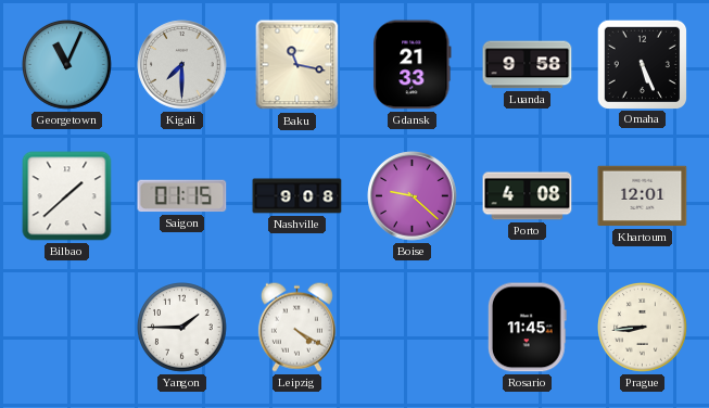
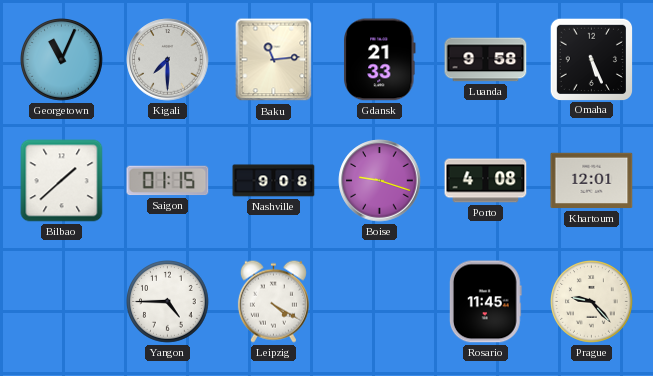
Baku: 11:17 -> 11:14 (274, 60)
Boise: 9:22 -> 9:18 (380, 181)
Yangon: 1:45 -> 4:45 (168, 302)
Prague: 8:44 -> 9:23 (592, 302)
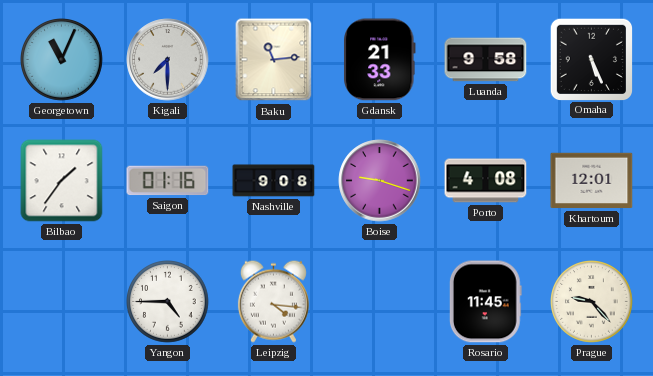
Bilbao: 1:38 -> 1:36 (62, 181)
Saigon: 01:15 -> 01:16 (168, 181)
Leipzig: 4:20 -> 4:16 (273, 301)
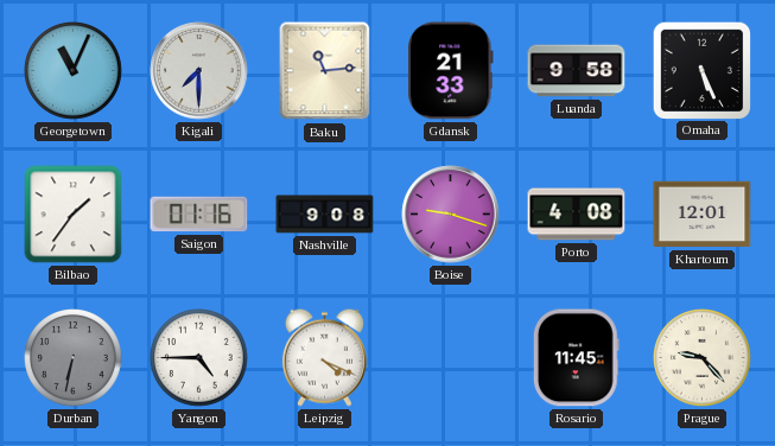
Durban: none -> 6:32 (74, 358)
Leipzig: 4:16 -> 4:19 (324, 357)
